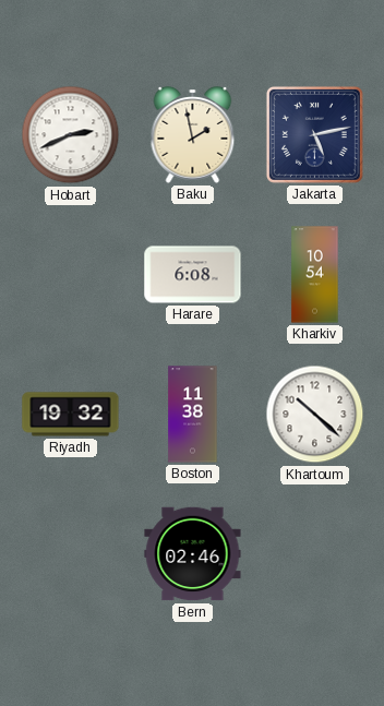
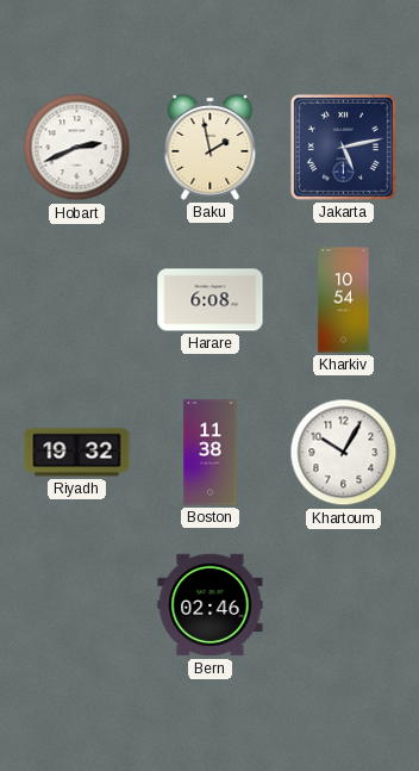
Khartoum: 10:22 -> 10:05 (344, 453)
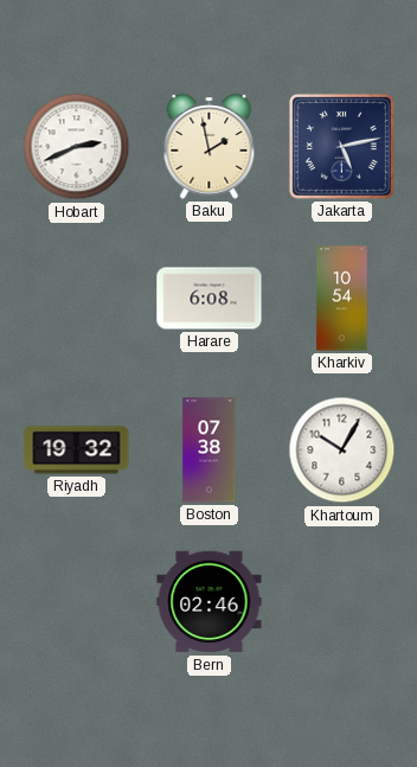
Boston: 11:38 -> 07:38 (210, 450)
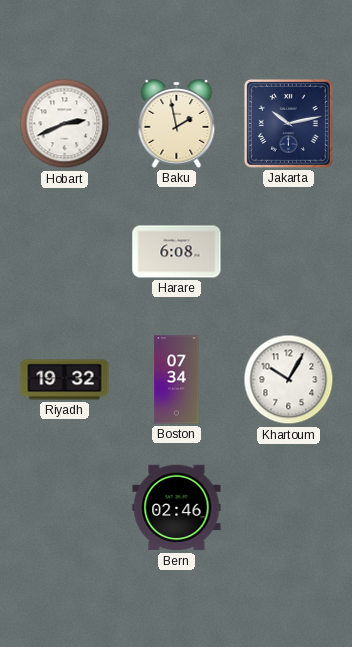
Jakarta: 5:13 -> 10:13 (288, 123)
Kharkiv: 10:54 -> none (342, 299)
Boston: 07:38 -> 07:34 (177, 380)
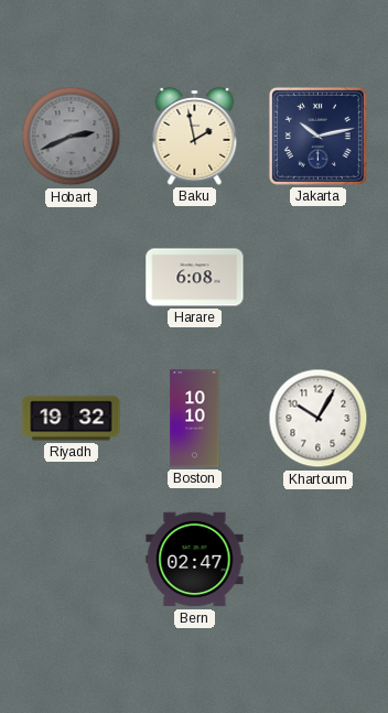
Hobart dial: white -> grey (72, 137)
Boston: 07:34 -> 10:10 (195, 419)
Bern: 02:46 -> 02:47 (195, 560)
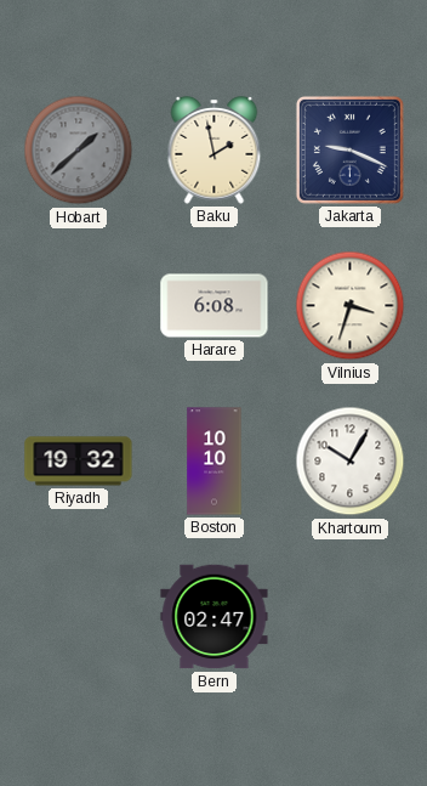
Hobart: 2:41 -> 1:38 (79, 151)
Jakarta: 10:13 -> 9:19 (349, 149)
Vilnius: none -> 3:33 (351, 306)
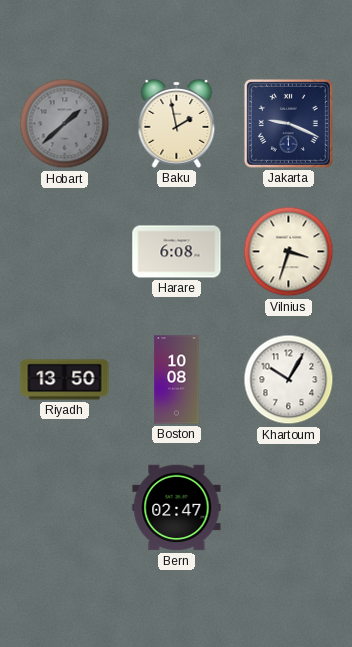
Riyadh: 19:32 -> 13:50 (65, 380)
Boston: 10:10 -> 10:08 (177, 380)
